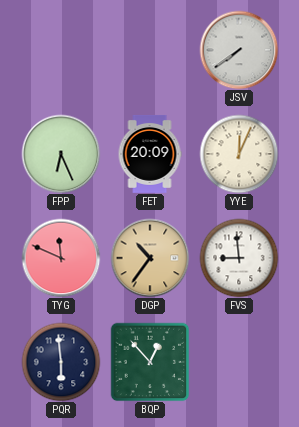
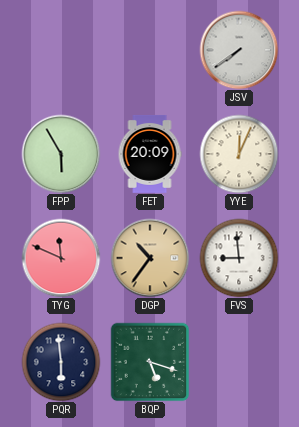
FPP: 6:26 -> 5:55 (61, 154)
BQP: 12:53 -> 5:18 (150, 362)
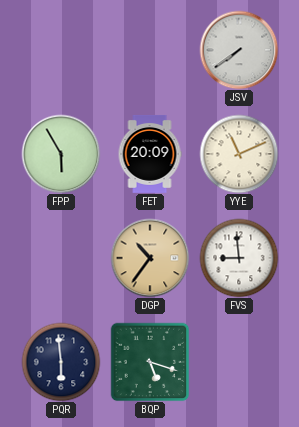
YYE: 12:04 -> 11:11 (239, 154)
TYG: 11:49 -> none (61, 258)
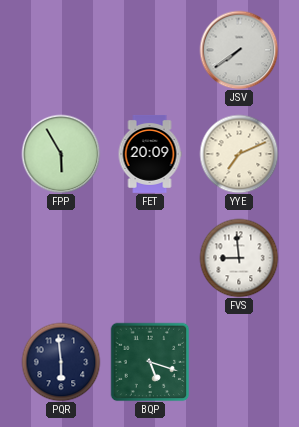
YYE: 11:11 -> 7:11 (239, 154)
DGP: 10:36 -> none (150, 258)
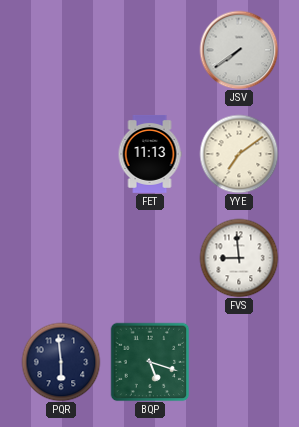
FPP: 5:55 -> none (61, 154)
FET: 20:09 -> 11:13 (150, 154)
YYE: 7:11 -> 7:09 (239, 154)
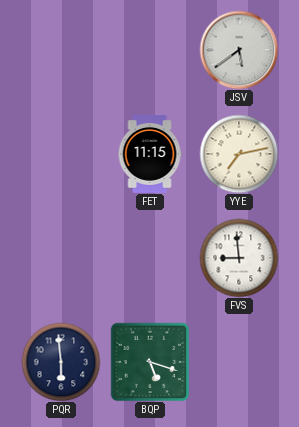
JSV: 7:39 -> 5:39 (239, 50)
FET: 11:13 -> 11:15 (150, 154)
YYE: 7:09 -> 7:13 (239, 154)
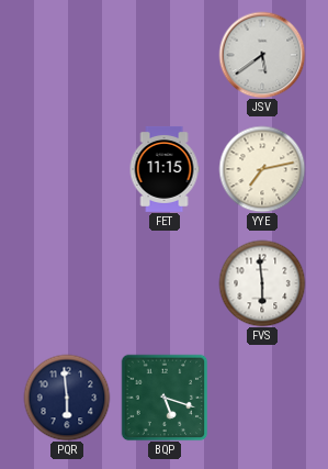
FVS: 8:59 -> 5:59 (262, 283)
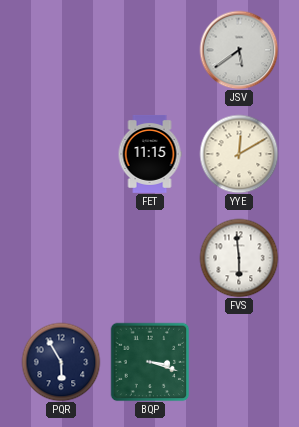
YYE: 7:13 -> 12:10 (239, 154)
PQR: 5:59 -> 5:55 (61, 362)
BQP: 5:18 -> 3:18 (150, 362)
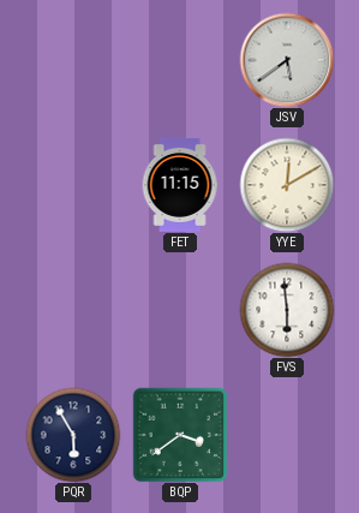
BQP: 3:18 -> 3:39 (180, 435)
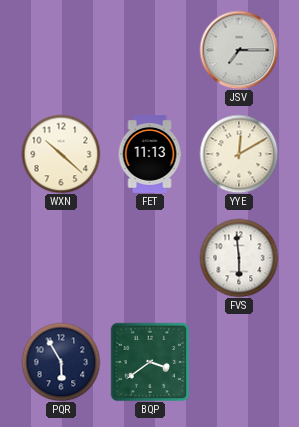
JSV: 5:39 -> 7:15 (239, 50)
WXN: none -> 10:22 (61, 154)
FET: 11:15 -> 11:13 (150, 154)
